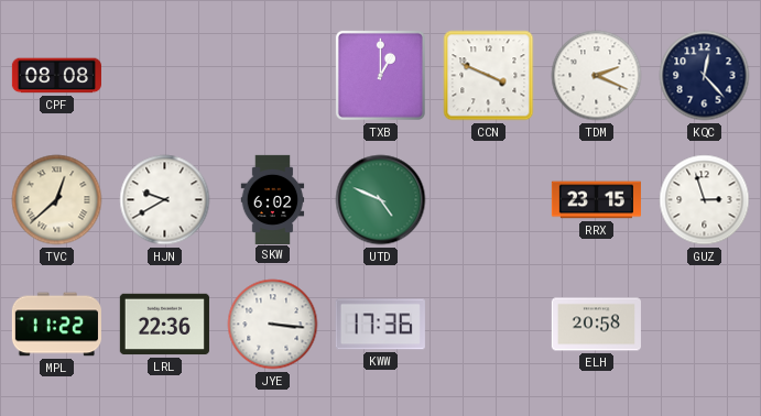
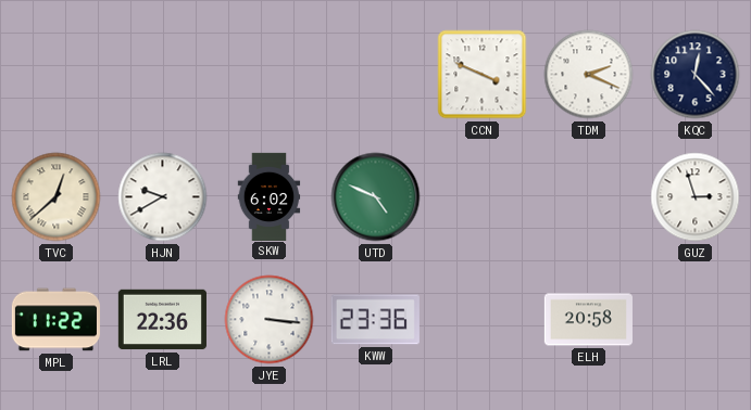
CPF: 08:08 -> none (56, 76)
TXB: 1:00 -> none (380, 75)
RRX: 23:15 -> none (596, 200)
KWW: 17:36 -> 23:36 (375, 320)
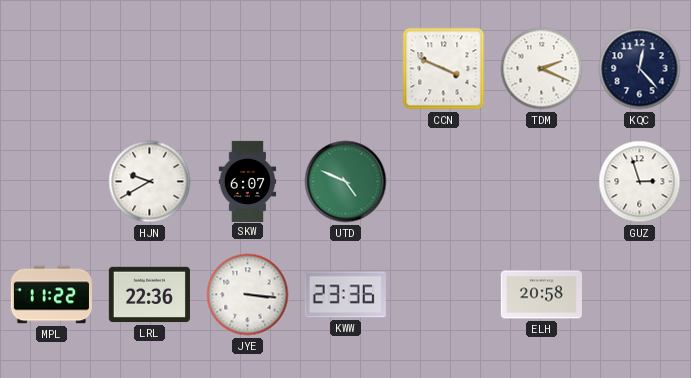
TVC: 12:38 -> none (57, 197)
SKW: 6:02 -> 6:07 (248, 181)
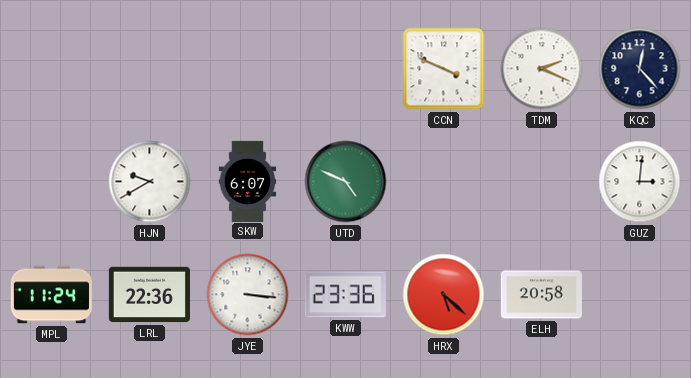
GUZ: 2:57 -> 3:01 (640, 182)
MPL: 11:22 -> 11:24 (51, 295)
HRX: none -> 5:22 (444, 295)
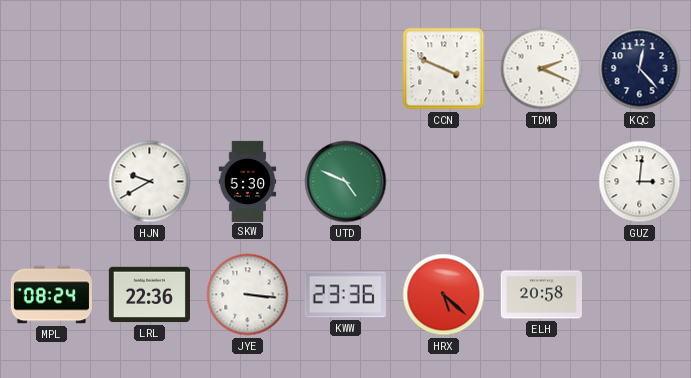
SKW: 6:07 -> 5:30 (248, 181)
MPL: 11:24 -> 08:24 (51, 295)
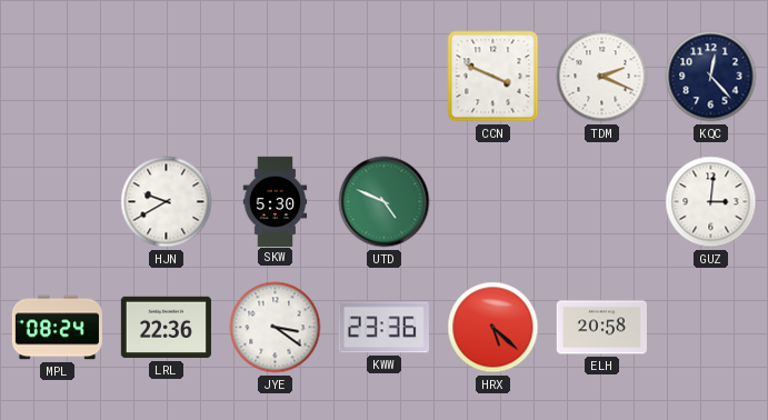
JYE: 3:16 -> 3:21 (276, 328)
